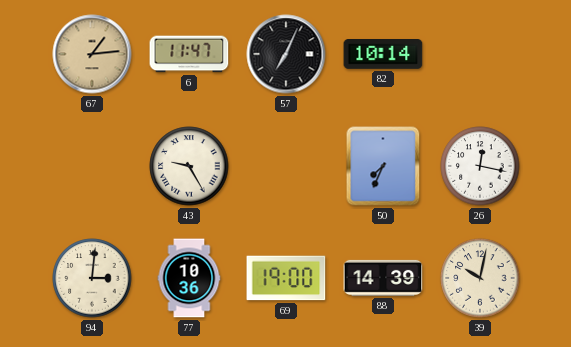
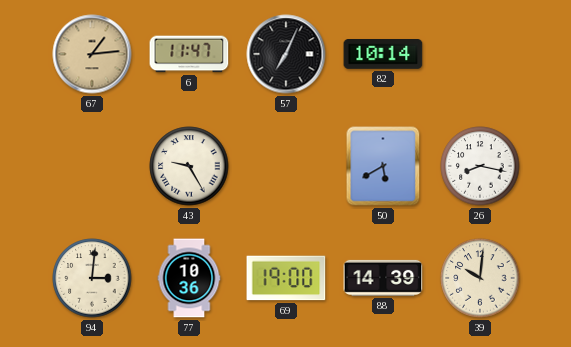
50: 7:34 -> 5:40 (383, 166)
26: 12:17 -> 8:17 (480, 166)
39: 10:02 -> 10:01 (480, 278)
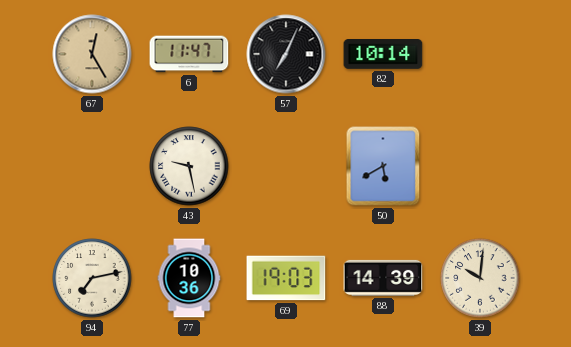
67: 1:14 -> 12:25 (92, 54)
43: 9:25 -> 9:28 (189, 166)
26: 8:17 -> none (480, 166)
94: 3:01 -> 7:13 (92, 278)
69: 19:00 -> 19:03 (286, 278)
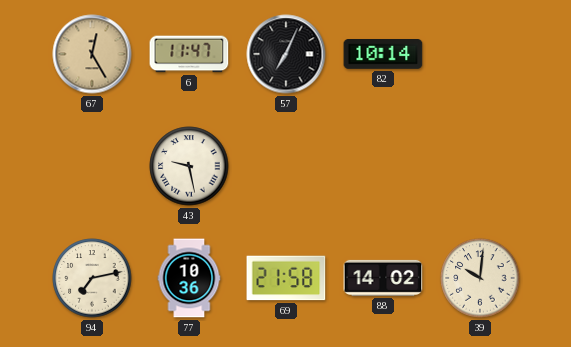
50: 5:40 -> none (383, 166)
69: 19:03 -> 21:58 (286, 278)
88: 14:39 -> 14:02 (383, 278)
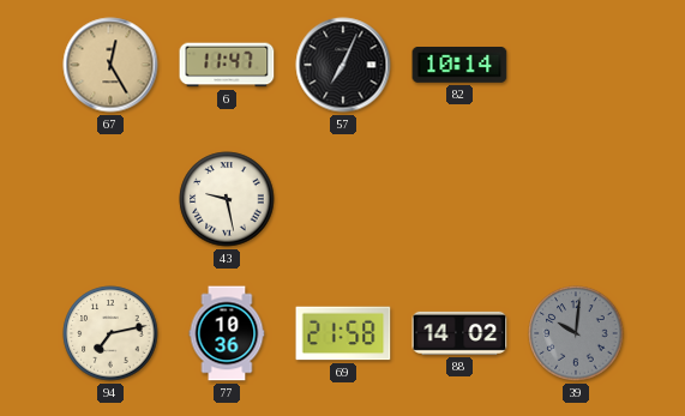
39 dial: cream -> grey (576, 333)
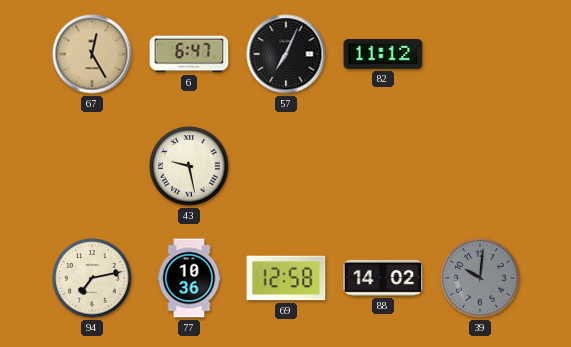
6: 11:47 -> 6:47 (189, 54)
82: 10:14 -> 11:12 (383, 55)
69: 21:58 -> 12:58 (286, 278)
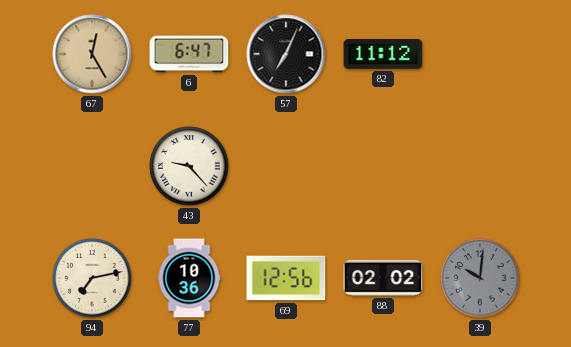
43: 9:28 -> 9:23 (189, 166)
69: 12:58 -> 12:56 (286, 278)
88: 14:02 -> 02:02 (383, 278)
